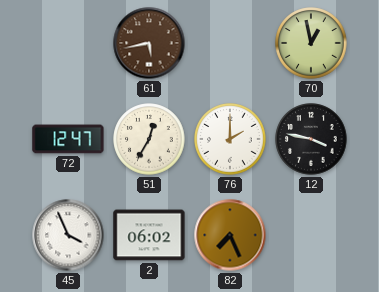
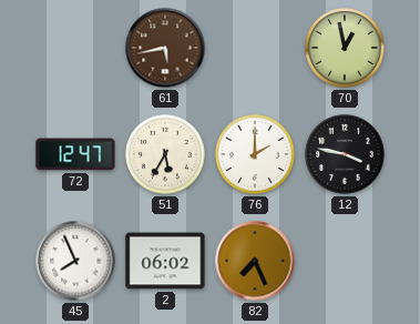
51: 12:35 -> 5:35 (165, 154)
45: 3:56 -> 7:56 (75, 261)
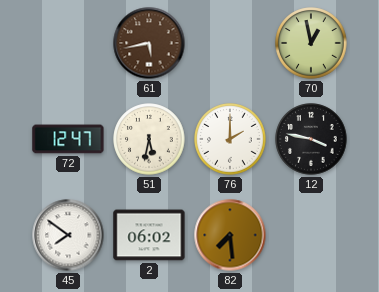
51: 5:35 -> 5:32 (149, 139)
45: 7:56 -> 7:51 (68, 235)
82: 7:26 -> 7:29 (230, 235)
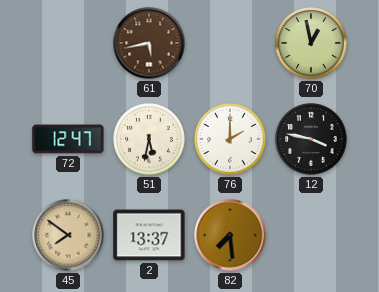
45 dial: white -> champagne (68, 235)
2: 06:02 -> 13:37 (149, 235)
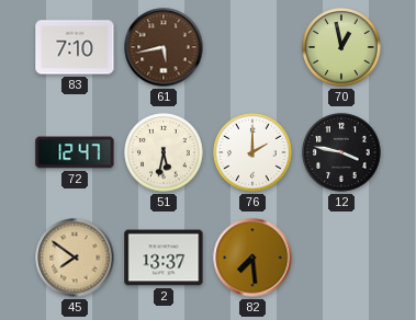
83: none -> 7:10 (75, 47)
